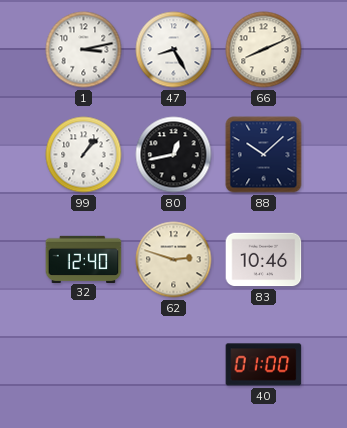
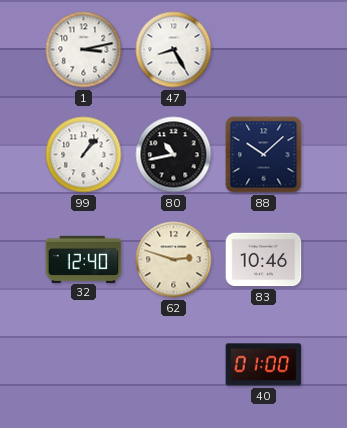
66: 8:11 -> none (264, 50)
80: 12:43 -> 10:43 (174, 155)
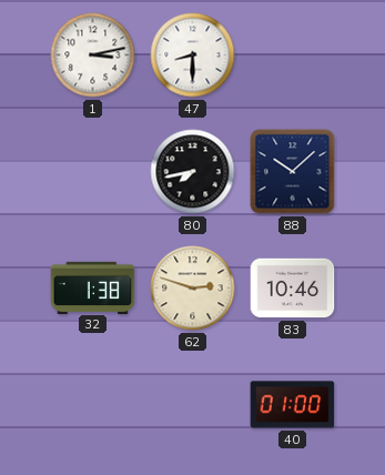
47: 8:25 -> 8:30 (193, 55)
99: 1:07 -> none (84, 155)
80: 10:43 -> 7:43 (193, 172)
32: 12:40 -> 1:38 (93, 287)
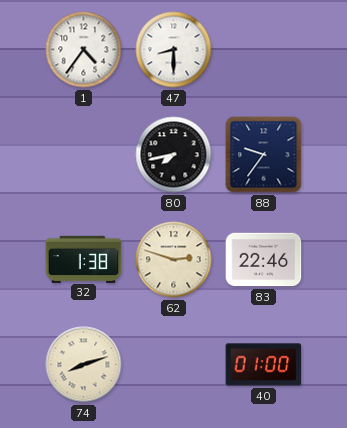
1: 3:13 -> 4:36 (84, 50)
88: 10:08 -> 9:36 (264, 155)
83: 10:46 -> 22:46 (264, 260)
74: none -> 8:12 (84, 365)
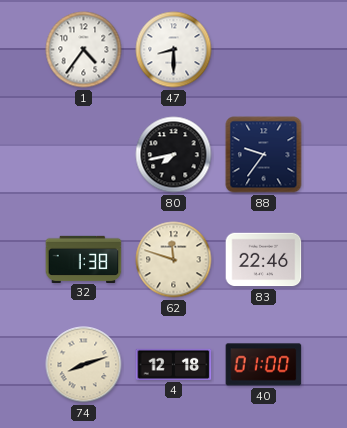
62: 2:48 -> 11:48 (174, 260)
4: none -> 12:18 (174, 364)
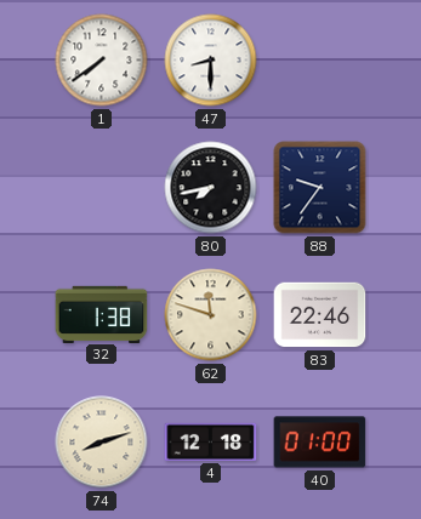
1: 4:36 -> 7:39 (102, 61)
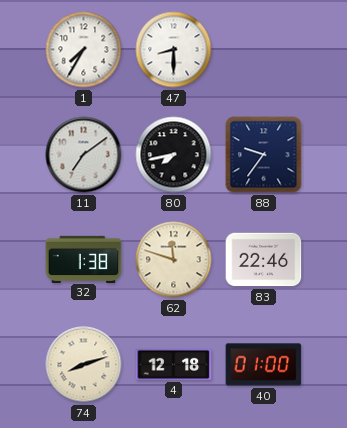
1: 7:39 -> 7:35 (84, 50)
11: none -> 7:09 (84, 155)
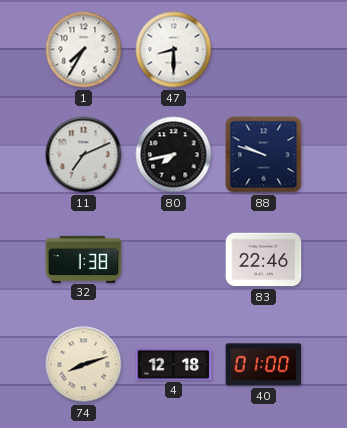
11: 7:09 -> 7:11 (84, 155)
88: 9:36 -> 9:48 (264, 155)
62: 11:48 -> none (174, 260)
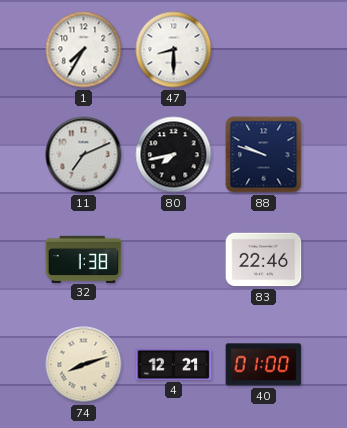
4: 12:18 -> 12:21 (174, 364)
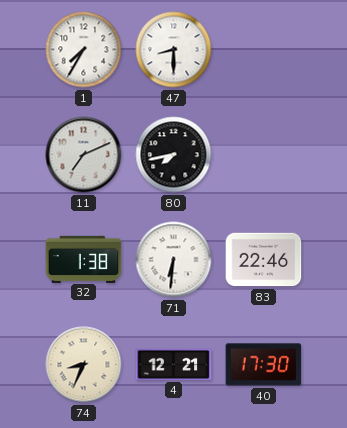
88: 9:48 -> none (264, 155)
71: none -> 6:31 (174, 260)
74: 8:12 -> 8:34 (84, 365)
40: 01:00 -> 17:30 (264, 365)
